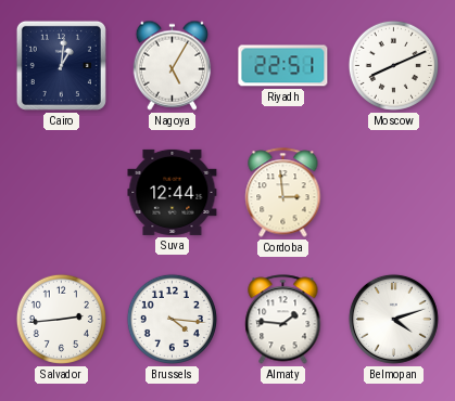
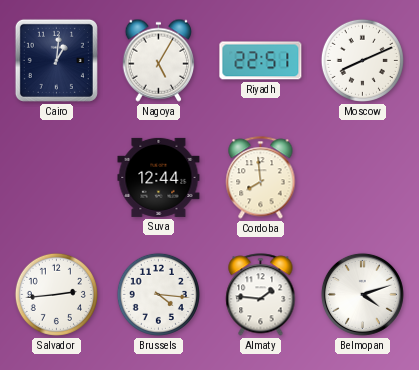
Cordoba: 2:59 -> 7:59 (261, 178)
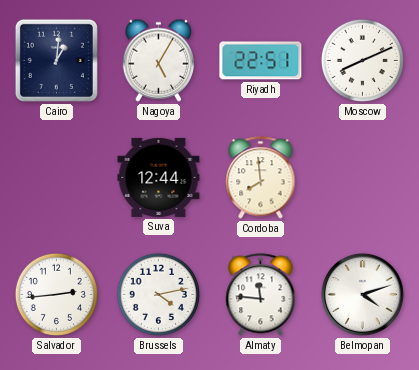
Brussels: 4:16 -> 4:13 (158, 294)
Almaty: 1:46 -> 11:46 (261, 295)
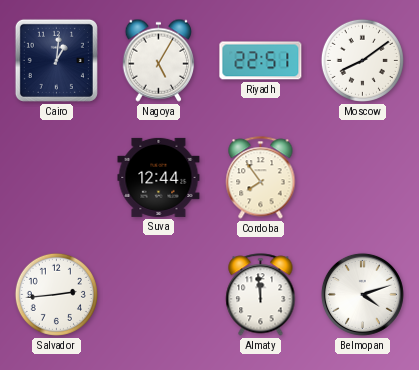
Moscow: 8:11 -> 8:09 (362, 60)
Cordoba: 7:59 -> 7:54 (261, 178)
Brussels: 4:13 -> none (158, 294)
Almaty: 11:46 -> 11:59 (261, 295)
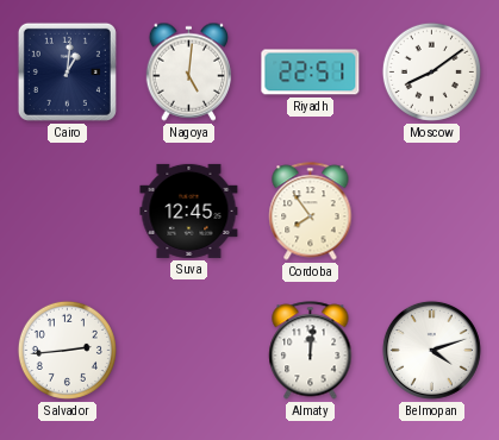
Nagoya: 5:05 -> 5:01 (189, 71)
Suva: 12:44 -> 12:45 (189, 210)
Almaty: 11:59 -> 12:01 (311, 351)
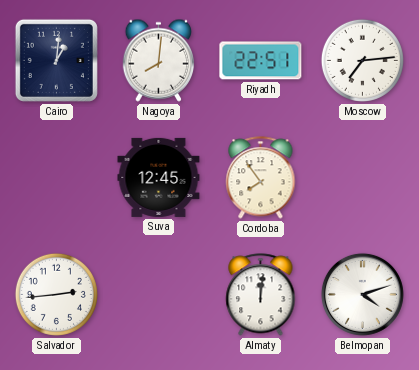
Nagoya: 5:01 -> 8:01 (159, 60)
Moscow: 8:09 -> 7:14 (362, 60)
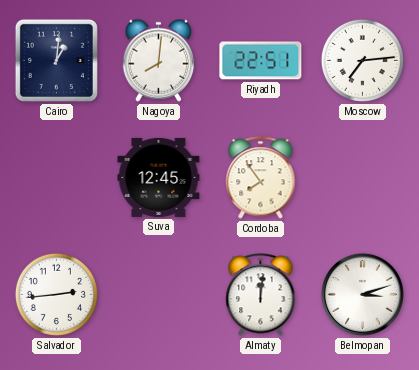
Belmopan: 4:12 -> 3:12 (362, 294)
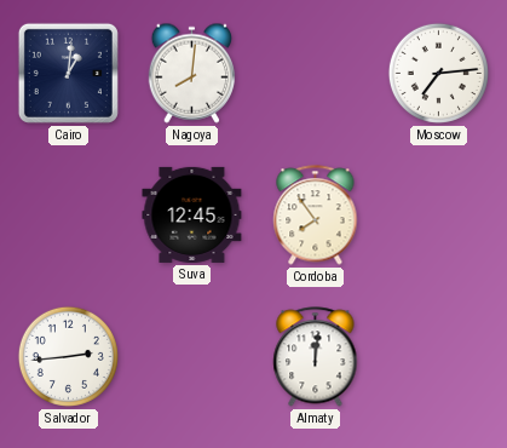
Riyadh: 22:51 -> none (261, 61)
Belmopan: 3:12 -> none (362, 294)
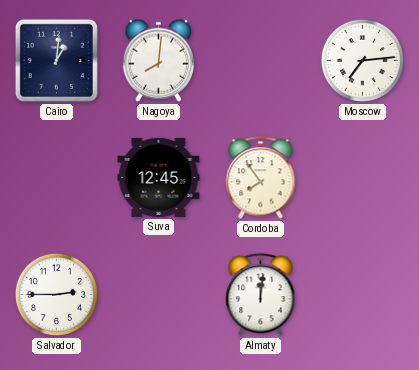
Salvador: 2:44 -> 2:45 (56, 294)
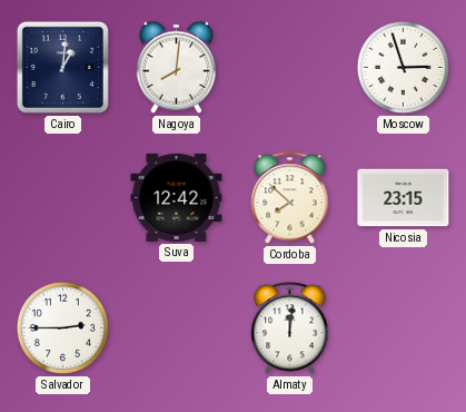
Moscow: 7:14 -> 2:57 (403, 67)
Suva: 12:45 -> 12:42 (177, 197)
Cordoba: 7:54 -> 7:52 (290, 198)
Nicosia: none -> 23:15 (404, 198)
